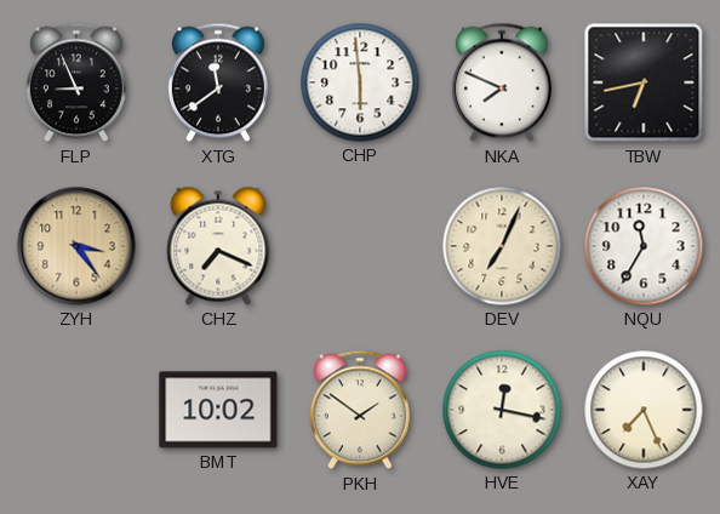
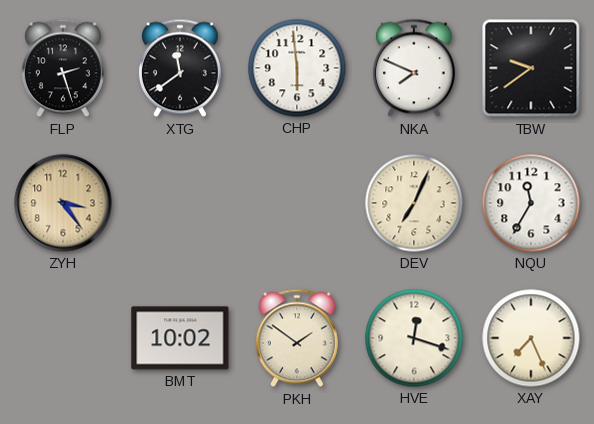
FLP: 8:56 -> 2:27 (63, 68)
TBW: 6:43 -> 9:39 (531, 68)
CHZ: 7:19 -> none (218, 246)
HVE: 12:17 -> 12:18 (414, 338)
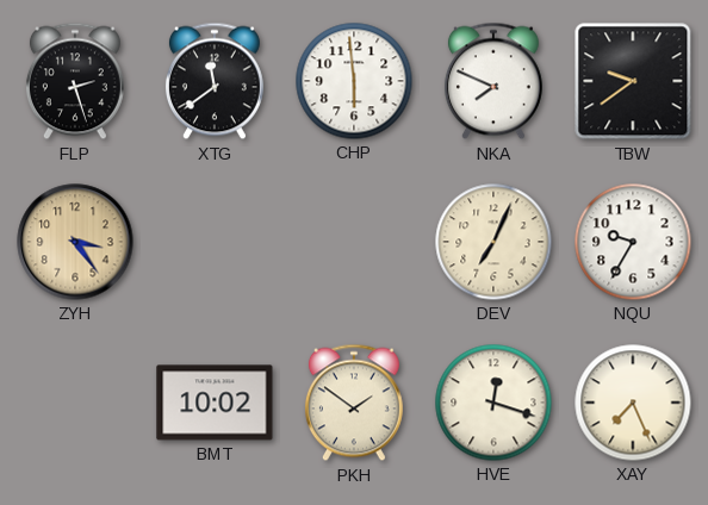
NQU: 11:35 -> 9:35 (633, 242)
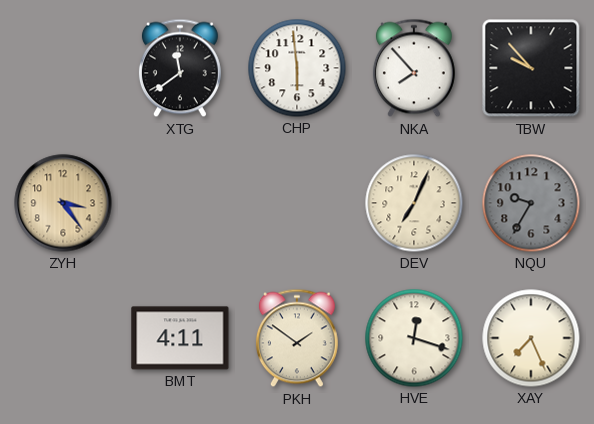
FLP: 2:27 -> none (75, 81)
NKA: 7:49 -> 7:53 (414, 68)
TBW: 9:39 -> 9:53 (531, 68)
NQU dial: white -> grey (531, 203)
BMT: 10:02 -> 4:11 (180, 338)
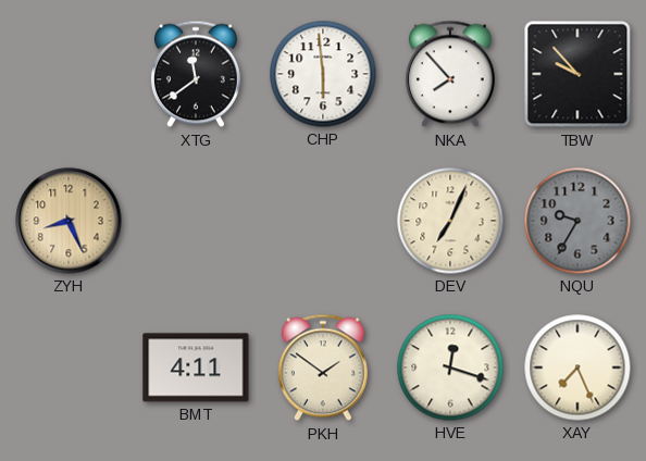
ZYH: 3:24 -> 8:26 (69, 221)
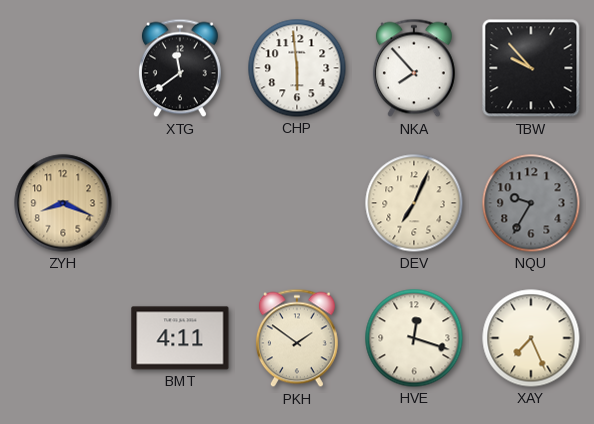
ZYH: 8:26 -> 8:19 (63, 203)
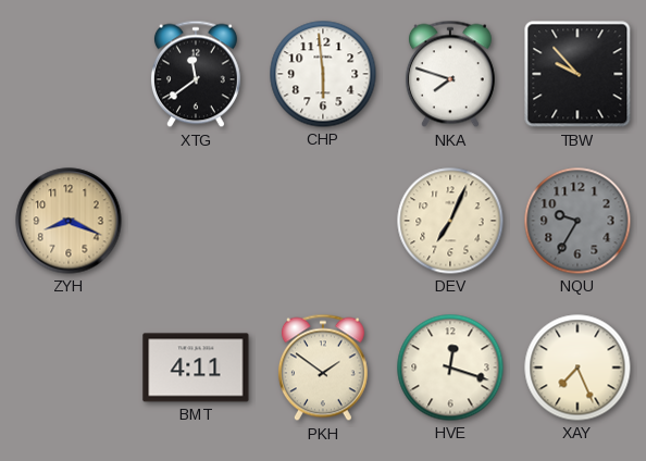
NKA: 7:53 -> 7:48 (450, 74)
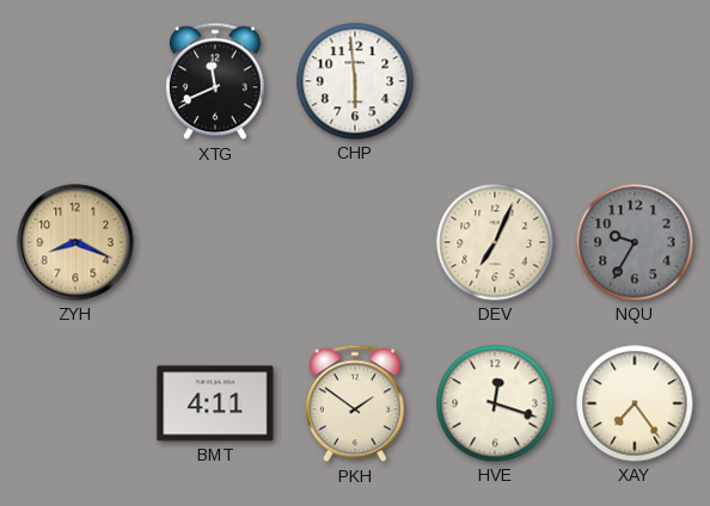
XTG: 11:39 -> 11:41 (215, 81)
NKA: 7:48 -> none (450, 74)
TBW: 9:53 -> none (577, 74)
XAY: 7:26 -> 7:24 (635, 403)
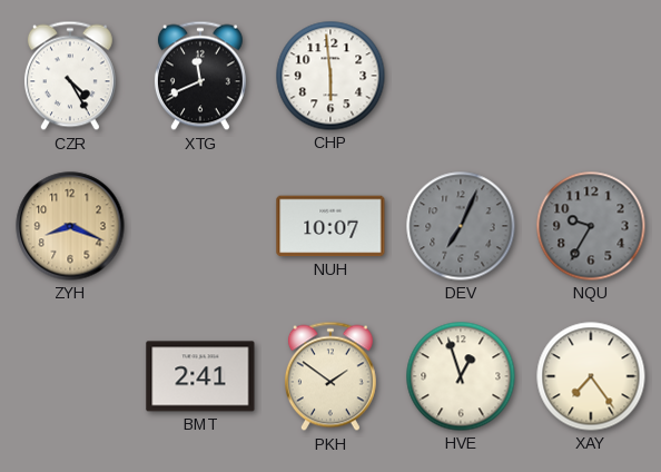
CZR: none -> 4:25 (70, 76)
NUH: none -> 10:07 (331, 226)
DEV dial: cream -> grey (461, 226)
BMT: 4:11 -> 2:41 (200, 376)
HVE: 12:18 -> 12:57 (461, 376)
